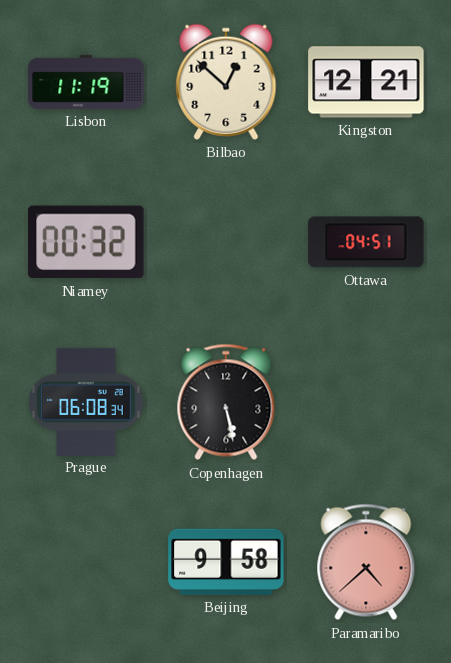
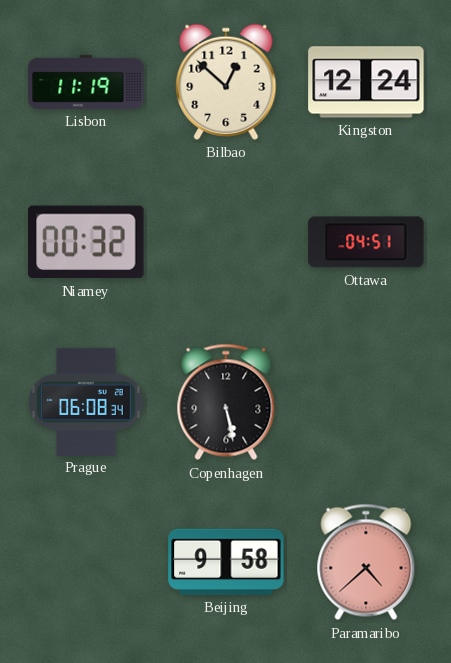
Kingston: 12:21 -> 12:24 (366, 82)
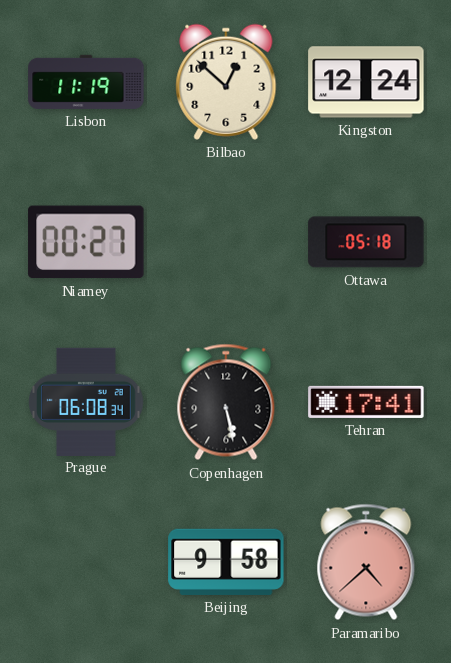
Niamey: 00:32 -> 00:27 (86, 242)
Ottawa: 04:51 -> 05:18 (366, 242)
Tehran: none -> 17:41 (366, 402)
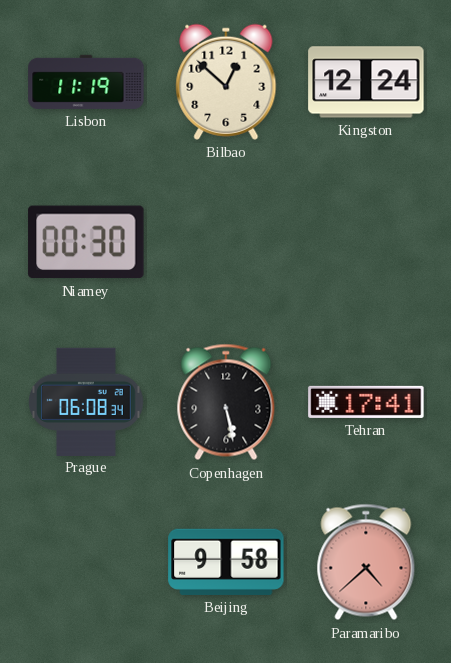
Niamey: 00:27 -> 00:30 (86, 242)
Ottawa: 05:18 -> none (366, 242)
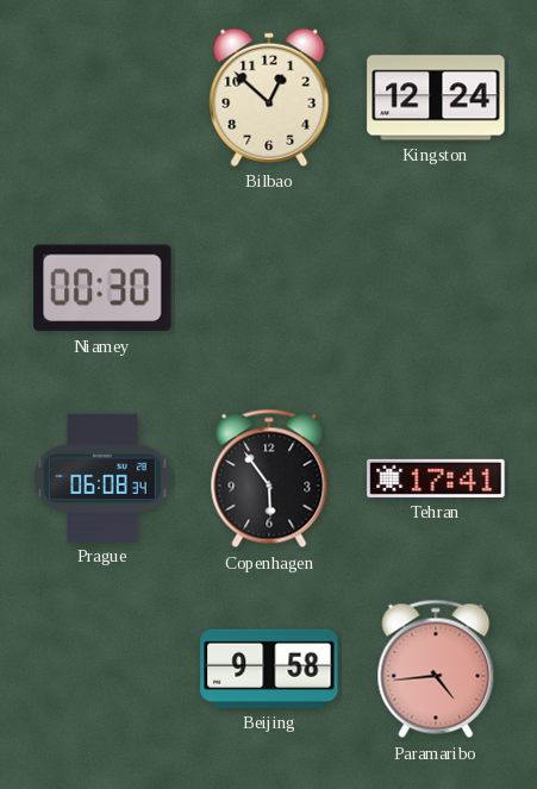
Lisbon: 11:19 -> none (86, 82)
Copenhagen: 5:28 -> 5:54 (269, 478)
Paramaribo: 4:38 -> 4:44 (436, 669)
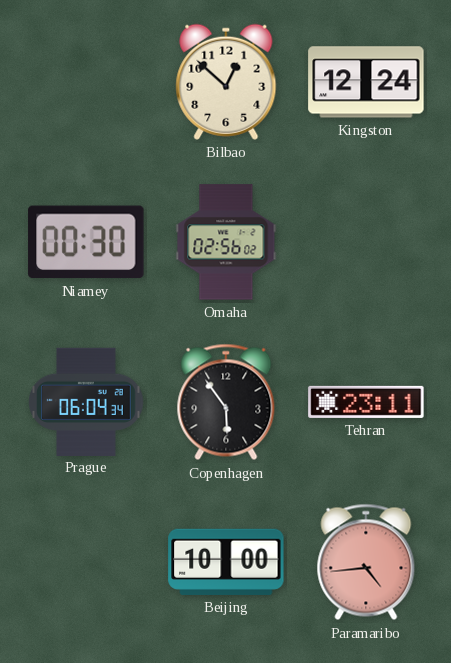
Omaha: none -> 02:56 (226, 242)
Prague: 06:08 -> 06:04 (86, 401)
Tehran: 17:41 -> 23:11 (366, 402)
Beijing: 9:58 -> 10:00 (226, 562)
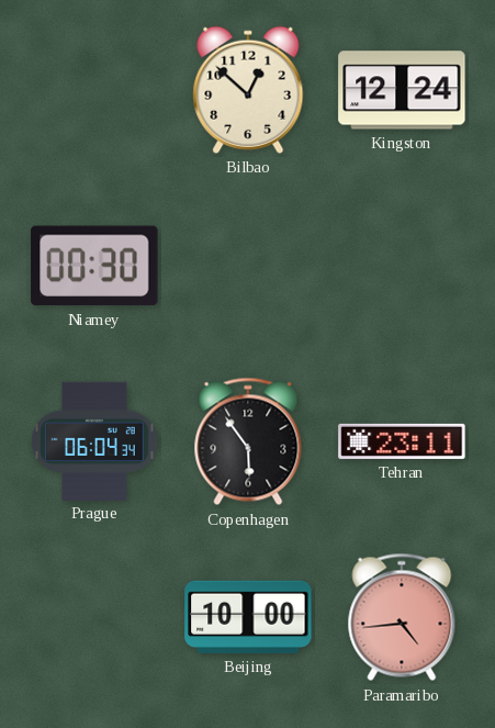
Omaha: 02:56 -> none (226, 242)
